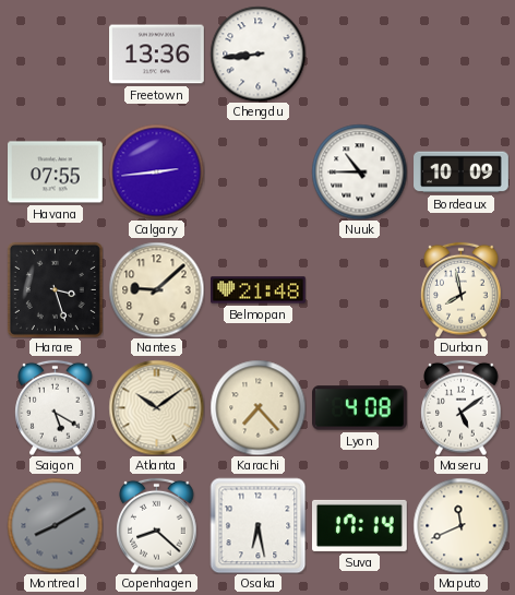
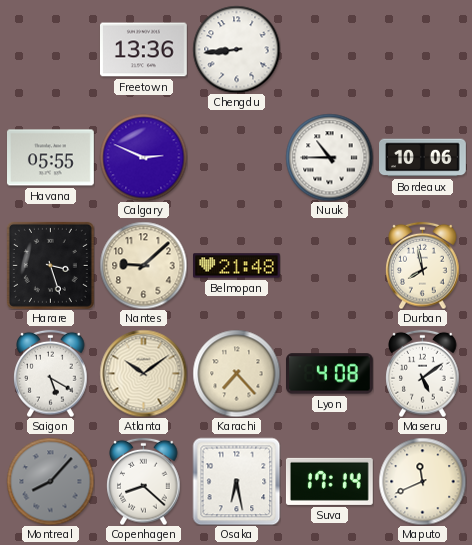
Havana: 07:55 -> 05:55 (51, 158)
Calgary: 2:44 -> 2:49 (143, 157)
Bordeaux: 10:09 -> 10:06 (423, 158)
Montreal: 8:10 -> 8:07 (50, 481)
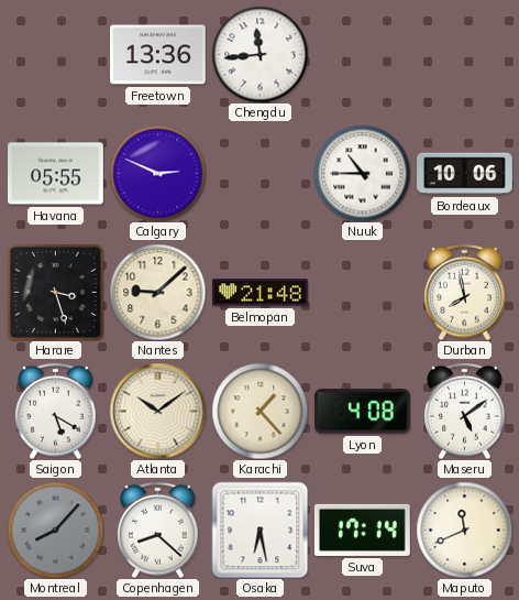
Chengdu: 8:44 -> 11:44 (259, 54)
Karachi: 7:23 -> 1:23 (259, 411)
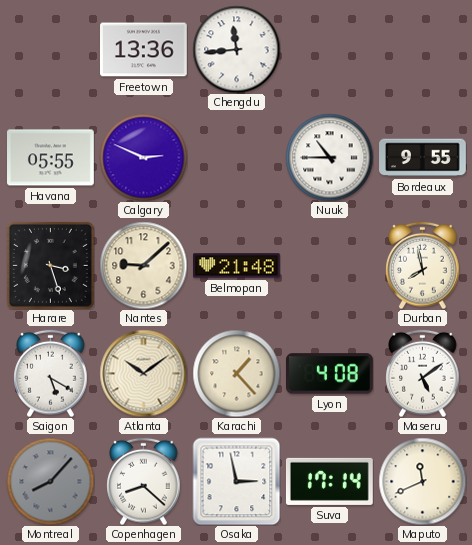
Bordeaux: 10:06 -> 9:55 (423, 158)
Osaka: 6:28 -> 2:58 (236, 481)
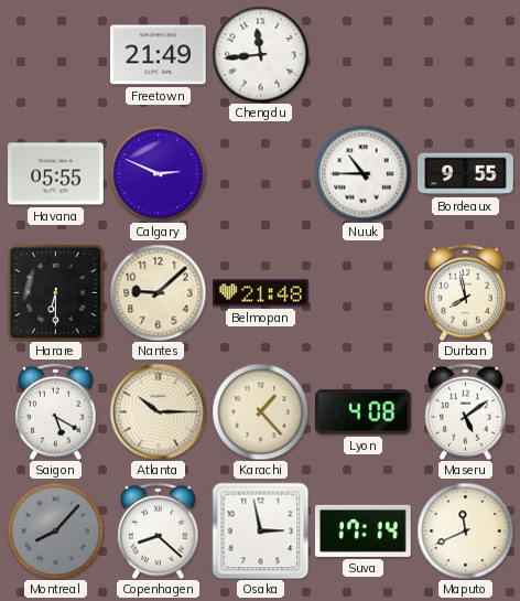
Freetown: 13:36 -> 21:49 (159, 55)
Harare: 3:27 -> 6:30 (55, 292)
Atlanta: 10:09 -> 10:15 (158, 411)
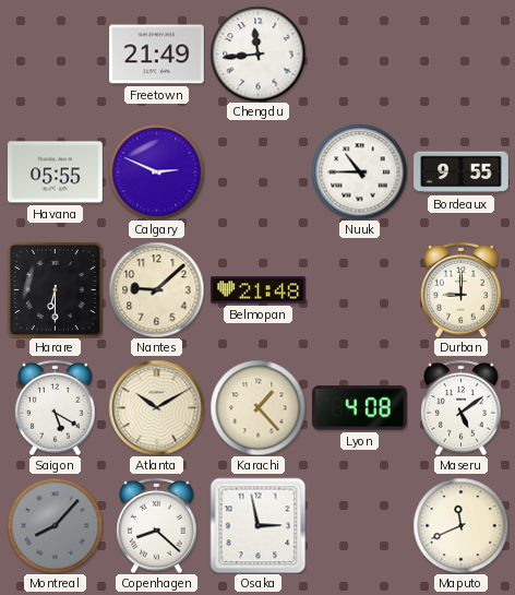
Durban: 7:58 -> 9:00 (462, 289)
Atlanta: 10:15 -> 10:10 (156, 407)
Suva: 17:14 -> none (364, 530)
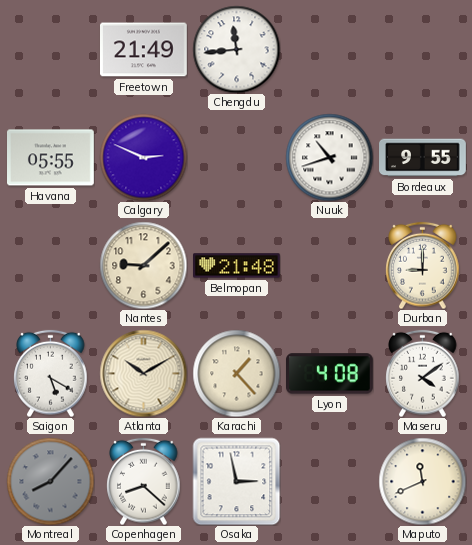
Nuuk: 10:45 -> 10:42 (329, 157)
Harare: 6:30 -> none (55, 289)
Maseru: 5:09 -> 4:09 (423, 373)
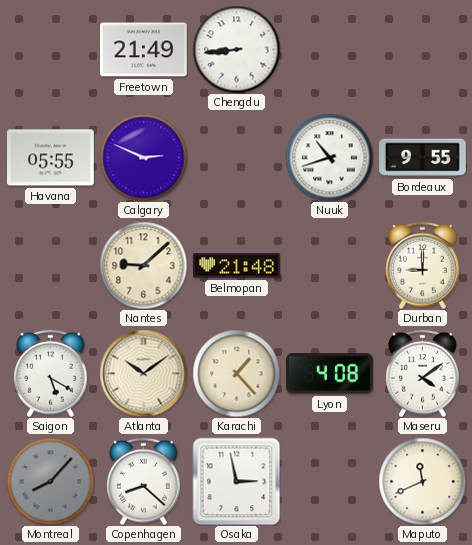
Chengdu: 11:44 -> 8:44 (236, 49)
Atlanta: 10:10 -> 10:09 (143, 373)
